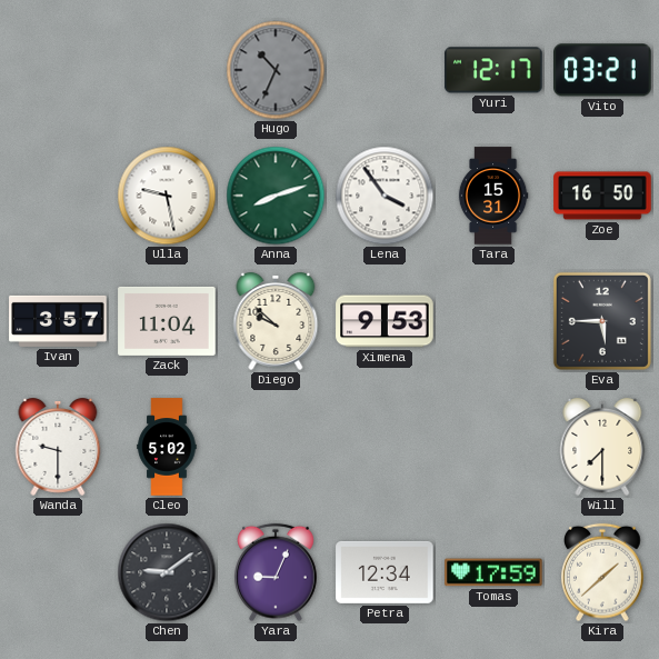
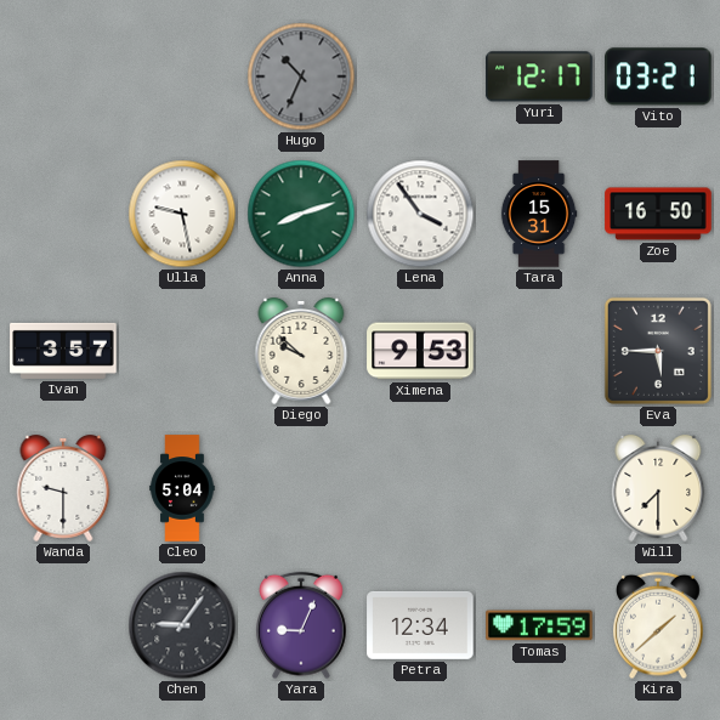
Zack: 11:04 -> none (167, 321)
Cleo: 5:02 -> 5:04 (182, 488)
Chen: 9:09 -> 9:06 (182, 625)
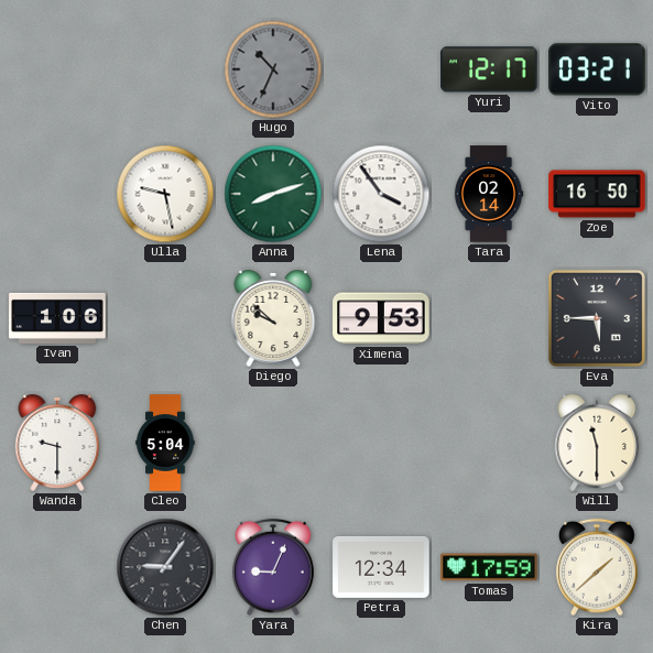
Tara: 15:31 -> 02:14 (489, 194)
Ivan: 3:57 -> 1:06 (57, 318)
Will: 7:30 -> 11:30 (597, 443)
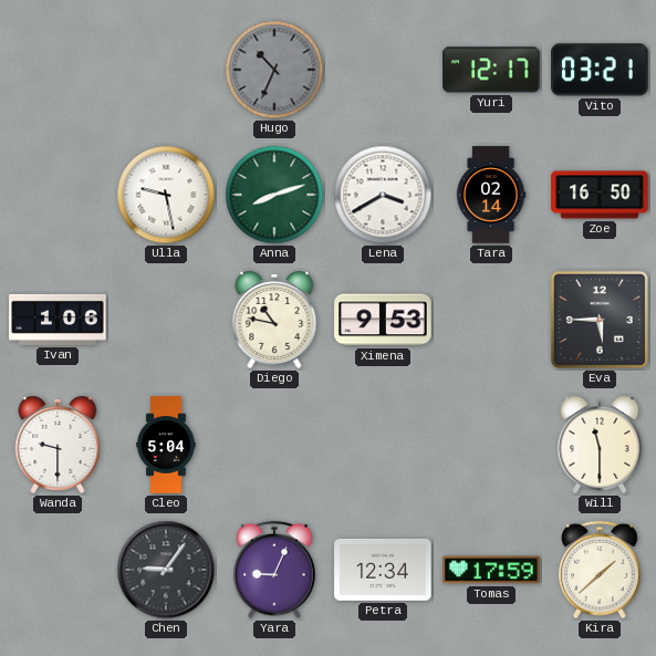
Lena: 3:54 -> 3:40 (383, 195)
Diego: 9:52 -> 10:47 (274, 320)
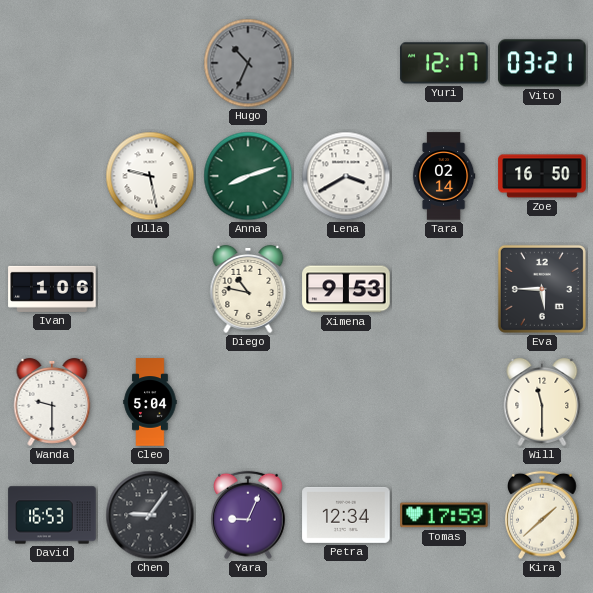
David: none -> 16:53 (52, 515)
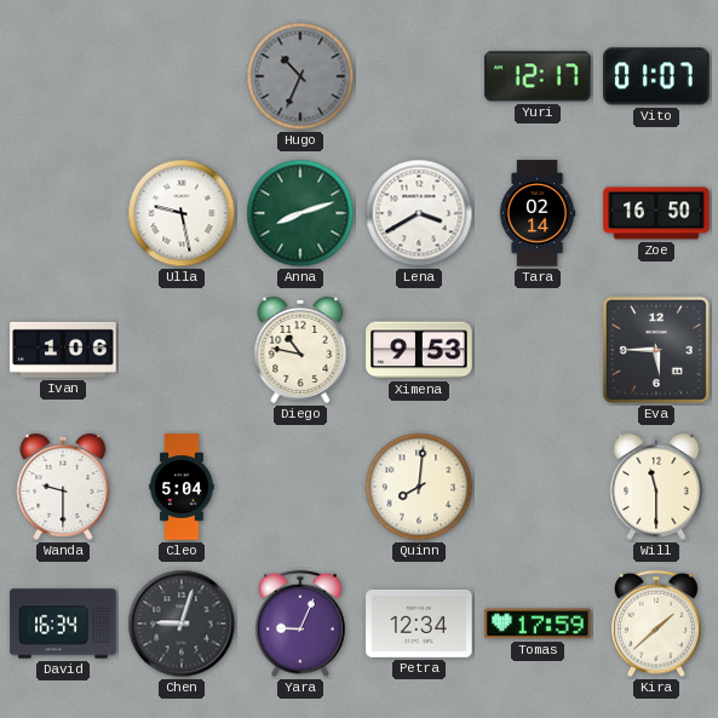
Vito: 03:21 -> 01:07 (656, 76)
Quinn: none -> 8:01 (419, 487)
David: 16:53 -> 16:34 (63, 624)
Chen: 9:06 -> 9:03 (182, 624)
